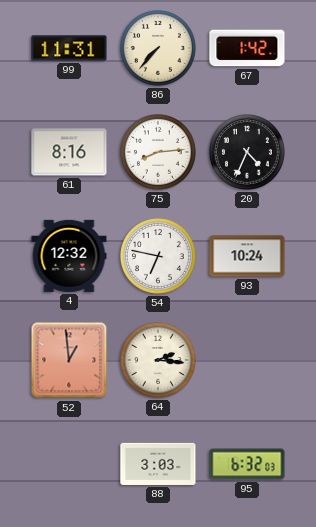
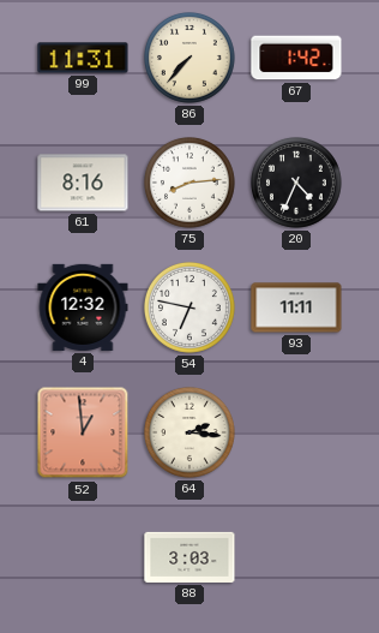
93: 10:24 -> 11:11 (296, 307)
95: 6:32 -> none (247, 464)
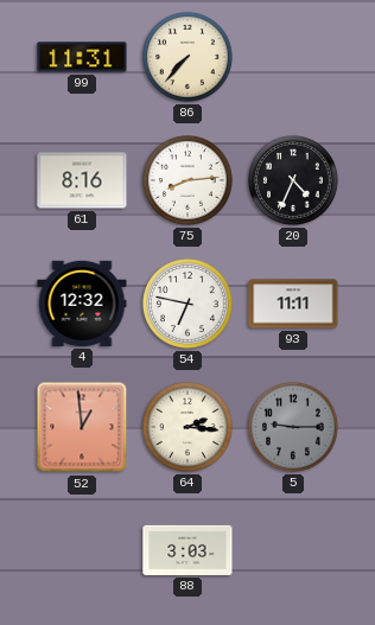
67: 1:42 -> none (296, 58)
5: none -> 9:15 (294, 428)
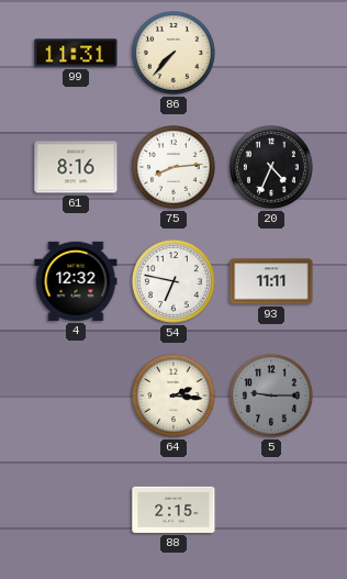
52: 12:59 -> none (82, 427)
88: 3:03 -> 2:15 (173, 510)
